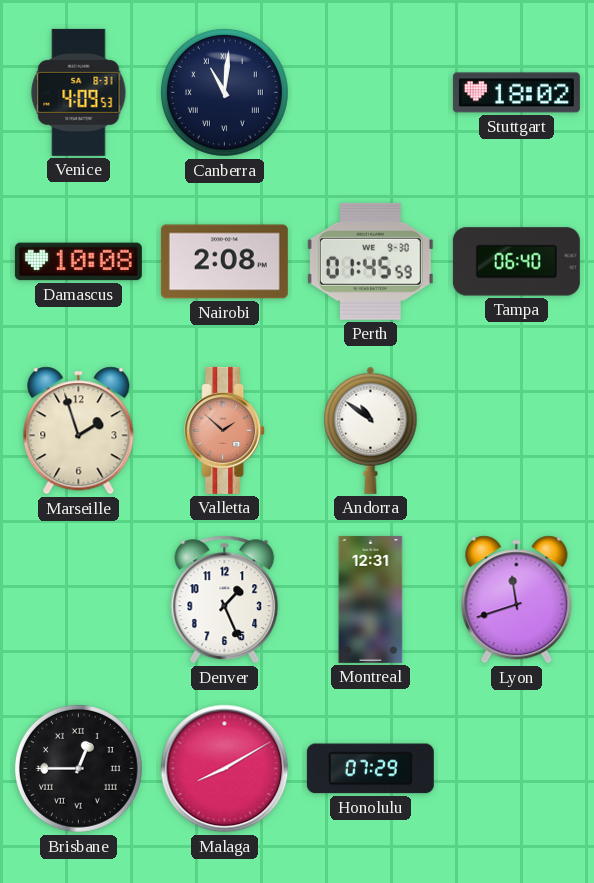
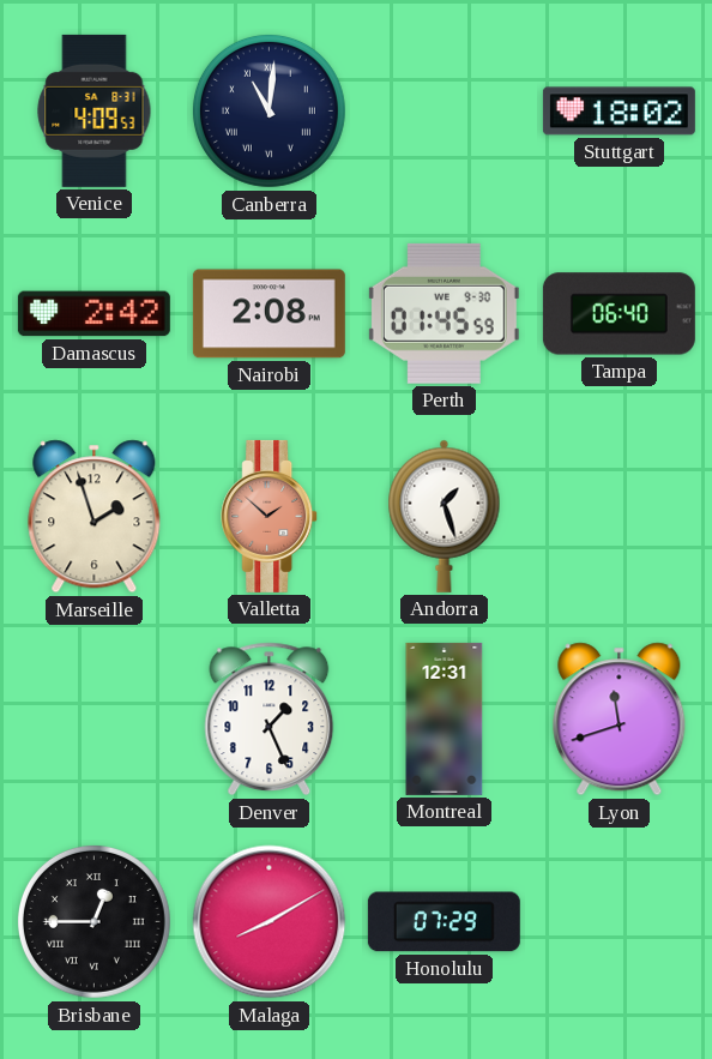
Damascus: 10:08 -> 2:42 (93, 314)
Andorra: 10:51 -> 1:27 (445, 516)
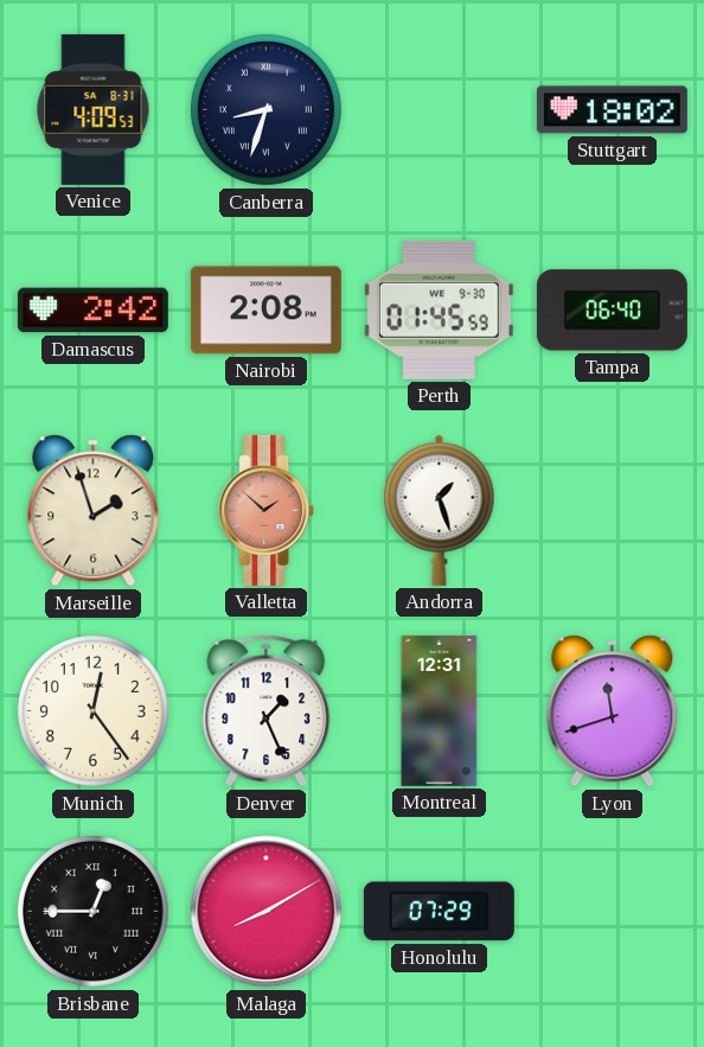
Canberra: 11:01 -> 8:33 (265, 109)
Munich: none -> 12:24 (92, 710)
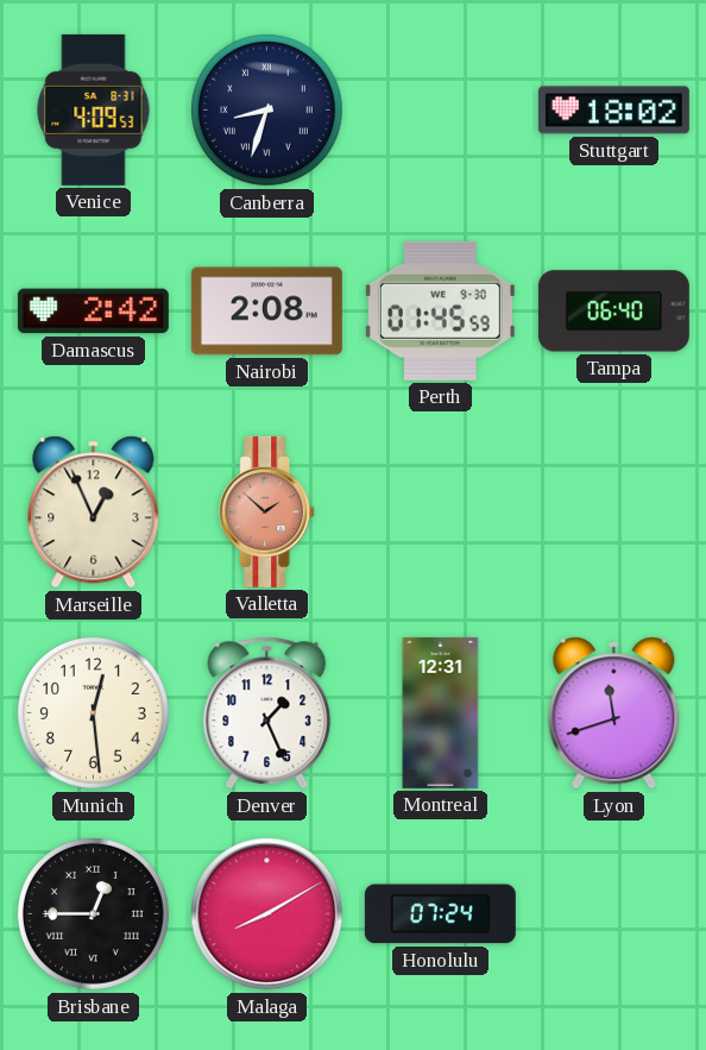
Marseille: 1:57 -> 12:56 (94, 513)
Andorra: 1:27 -> none (440, 510)
Munich: 12:24 -> 12:29 (93, 712)
Honolulu: 07:29 -> 07:24 (440, 914)
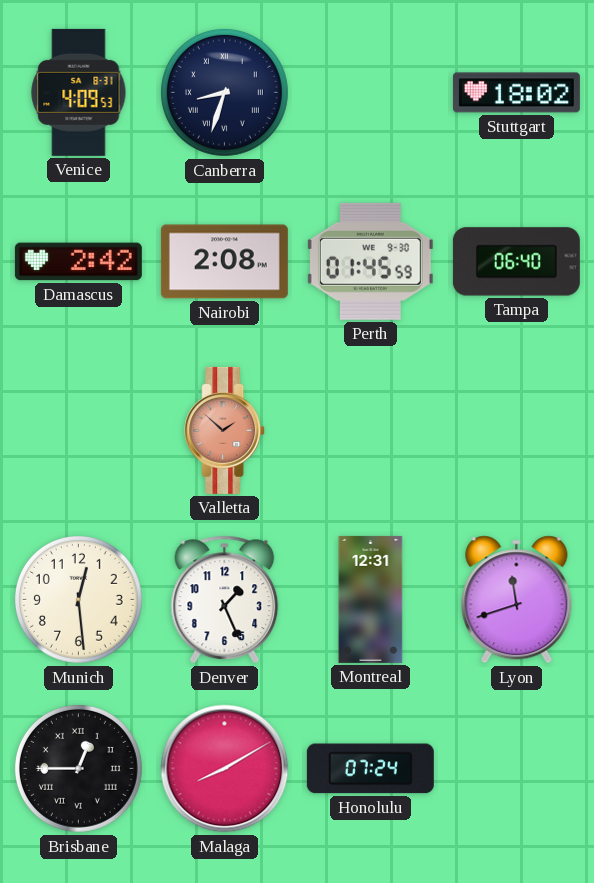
Marseille: 12:56 -> none (94, 513)
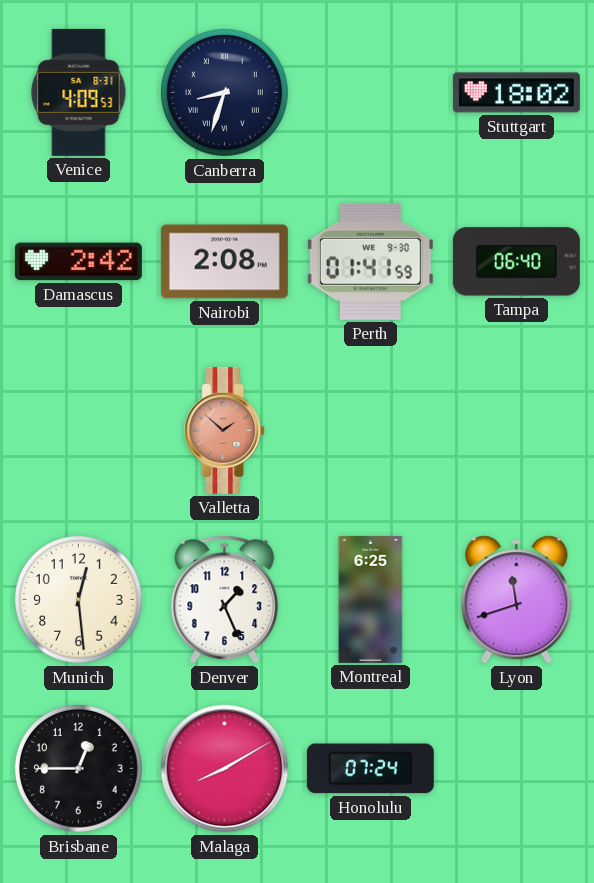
Perth: 01:45 -> 01:41 (370, 261)
Montreal: 12:31 -> 6:25 (371, 599)
Brisbane numerals: Roman -> Arabic (78, 768)
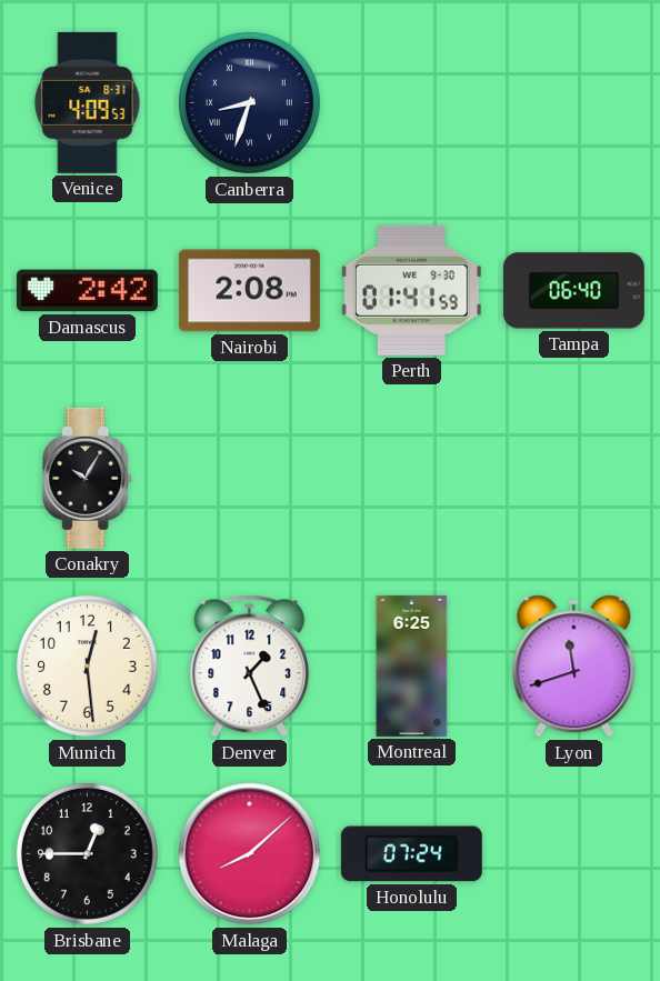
Stuttgart: 18:02 -> none (516, 93)
Conakry: none -> 10:05 (88, 478)
Valletta: 1:52 -> none (225, 430)
Malaga: 8:10 -> 8:08 (250, 854)
